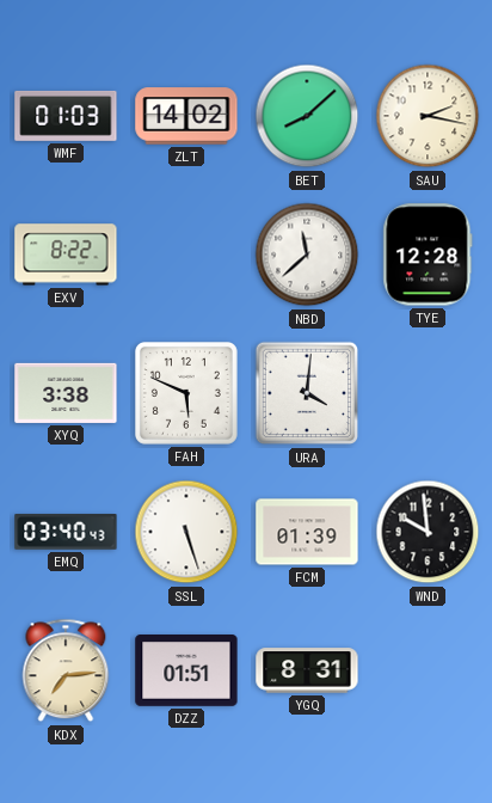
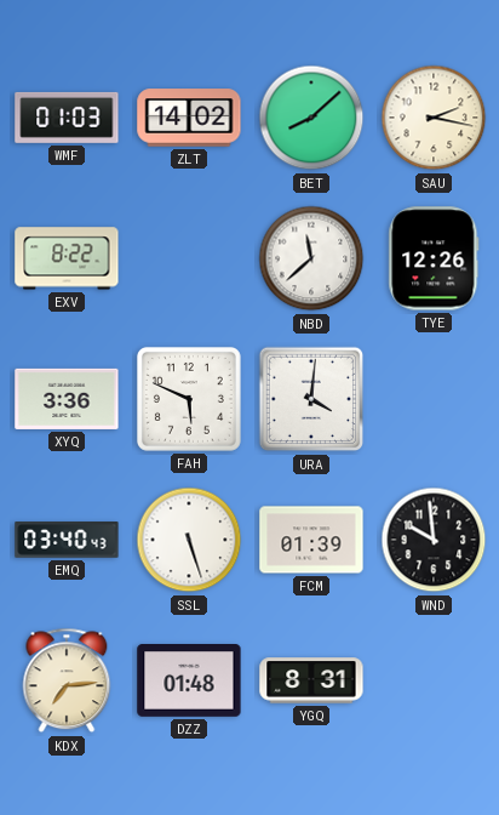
TYE: 12:28 -> 12:26 (434, 258)
XYQ: 3:38 -> 3:36 (67, 399)
DZZ: 01:51 -> 01:48 (189, 682)
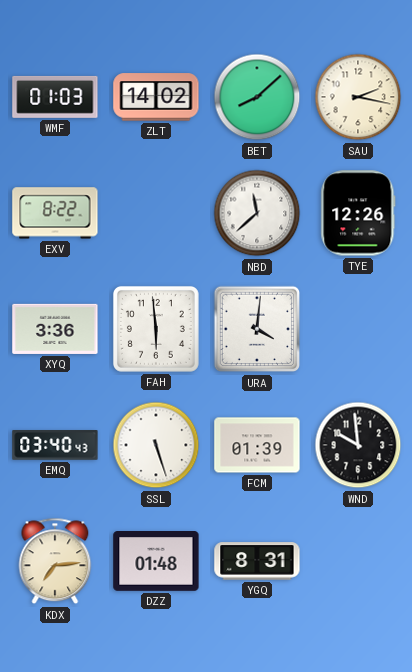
FAH: 5:49 -> 5:59 (156, 329)
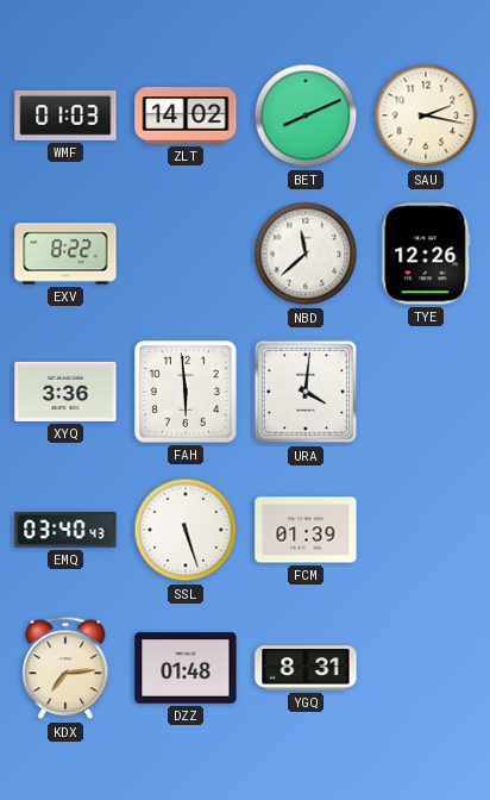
BET: 8:08 -> 8:11 (306, 115)
WND: 9:59 -> none (358, 445)
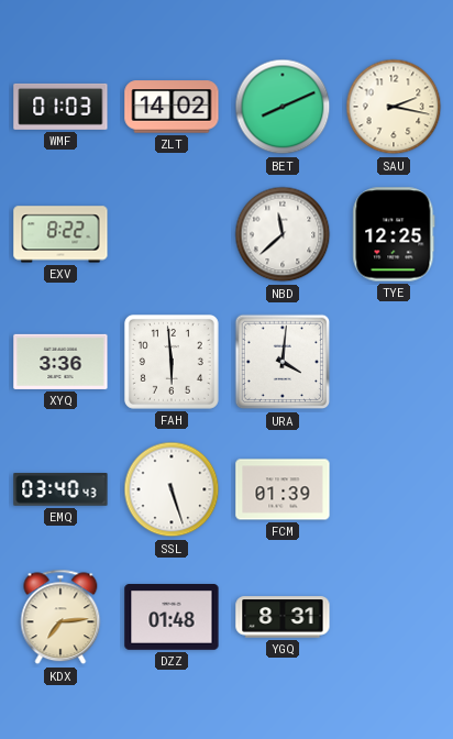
TYE: 12:26 -> 12:25 (394, 234)
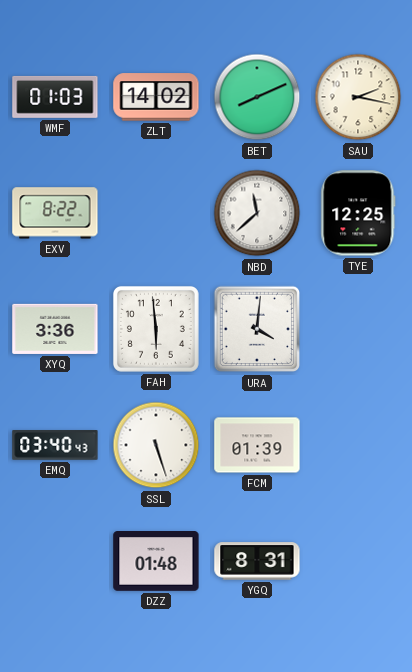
KDX: 7:14 -> none (60, 617)
